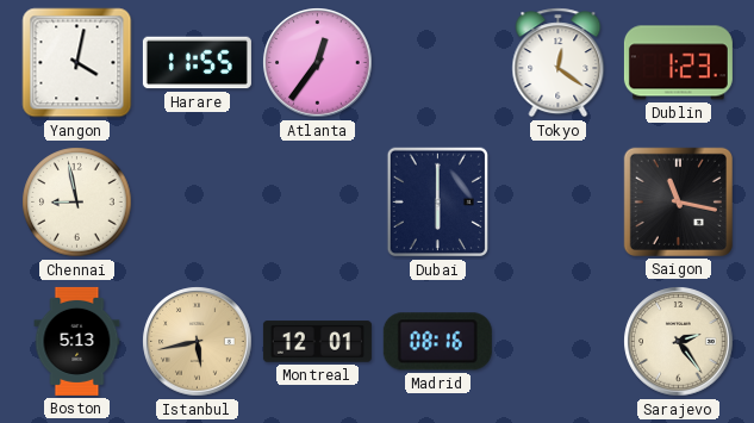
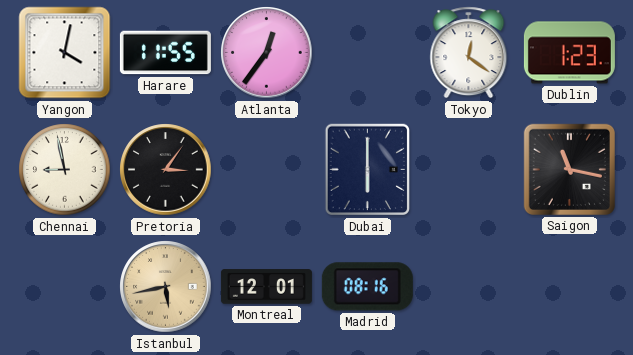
Pretoria: none -> 3:06 (166, 170)
Boston: 5:13 -> none (77, 341)
Sarajevo: 2:24 -> none (679, 342)
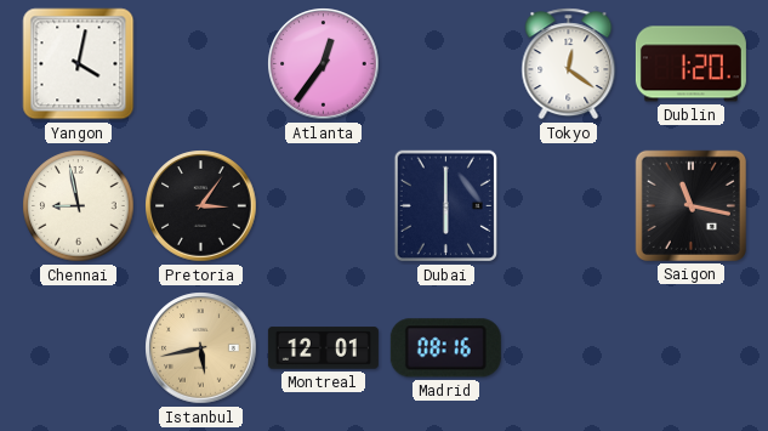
Harare: 11:55 -> none (165, 53)
Dublin: 1:23 -> 1:20 (690, 64)
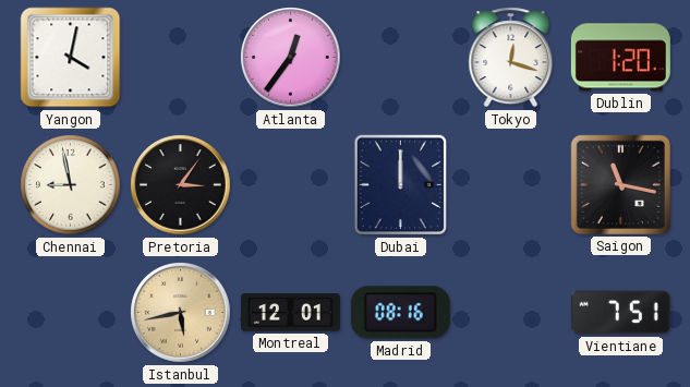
Tokyo: 12:21 -> 12:18 (511, 58)
Dubai: 6:00 -> 12:00 (400, 185)
Vientiane: none -> 7:51 (620, 313)
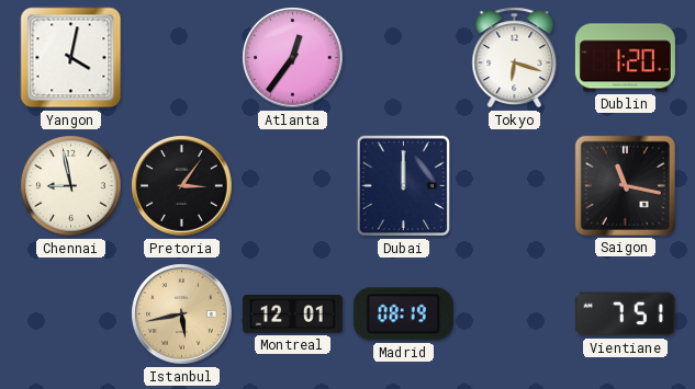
Tokyo: 12:18 -> 6:18 (515, 58)
Madrid: 08:16 -> 08:19 (403, 314)
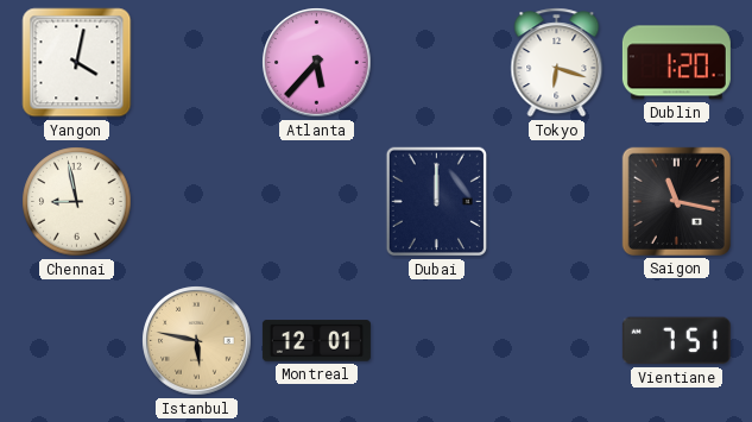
Atlanta: 12:36 -> 5:37 (317, 63)
Pretoria: 3:06 -> none (182, 186)
Istanbul: 5:43 -> 5:47 (197, 341)
Madrid: 08:19 -> none (403, 314)
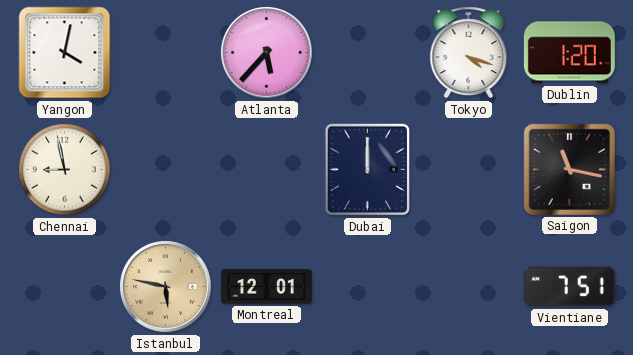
Tokyo: 6:18 -> 4:18 (469, 53)
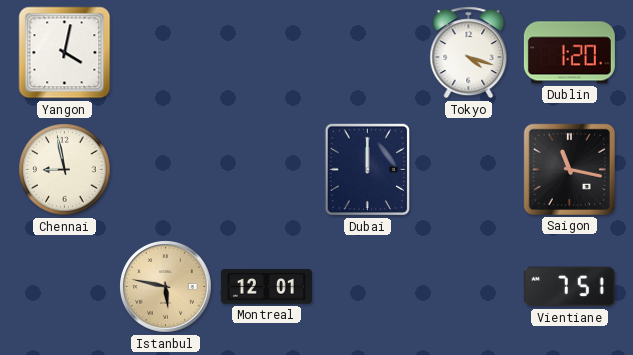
Atlanta: 5:37 -> none (267, 53)
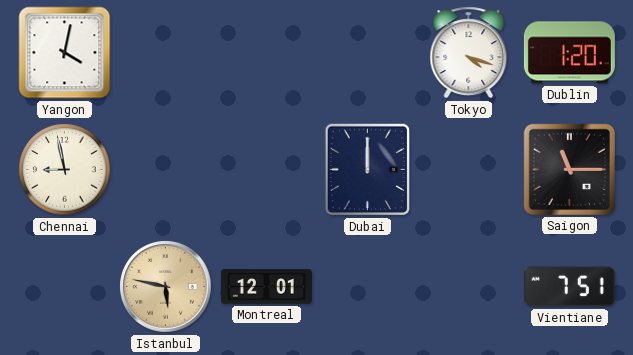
Saigon: 11:17 -> 11:15 (569, 169)
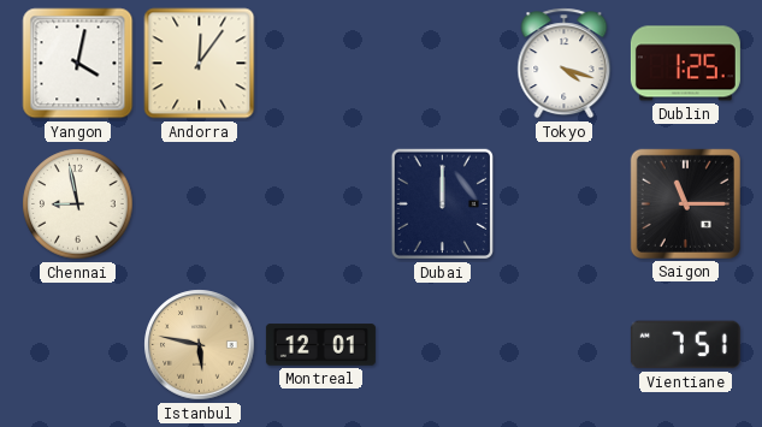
Andorra: none -> 12:06 (200, 64)
Dublin: 1:20 -> 1:25 (685, 64)
